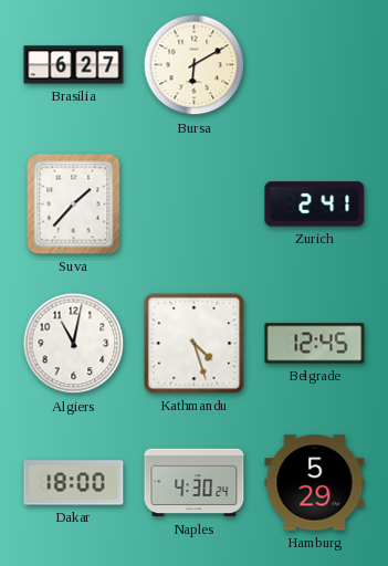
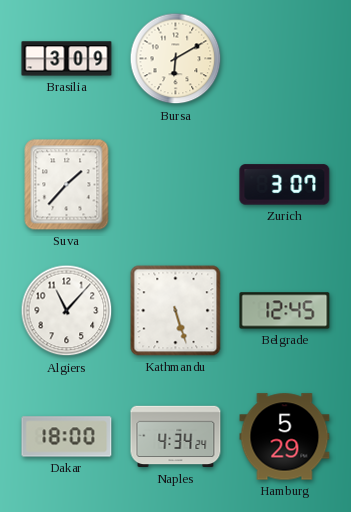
Brasilia: 6:27 -> 3:09 (67, 59)
Zurich: 2:41 -> 3:07 (285, 185)
Algiers: 11:02 -> 11:07 (67, 311)
Kathmandu: 4:27 -> 5:27 (176, 311)
Naples: 4:30 -> 4:34 (176, 437)
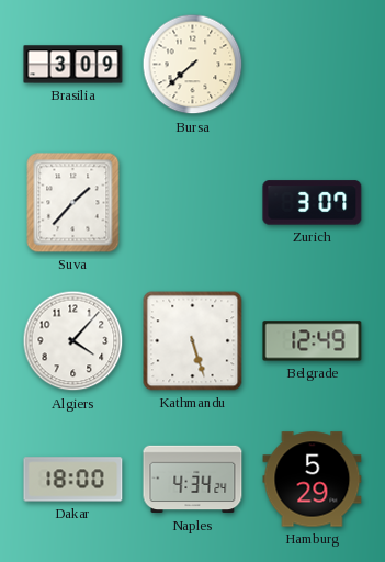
Bursa: 6:10 -> 7:38 (193, 65)
Algiers: 11:07 -> 4:07 (73, 341)
Belgrade: 12:45 -> 12:49 (313, 341)
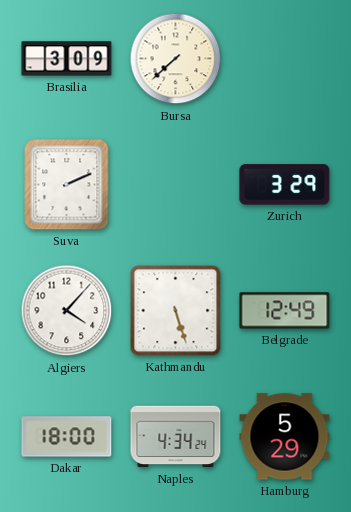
Suva: 1:37 -> 2:11 (67, 185)
Zurich: 3:07 -> 3:29 (285, 185)
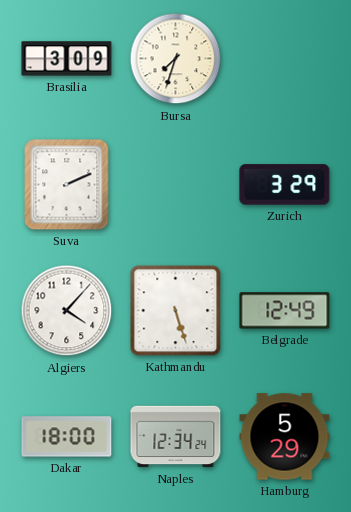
Bursa: 7:38 -> 7:33 (176, 59)
Naples: 4:34 -> 12:34 (176, 437)
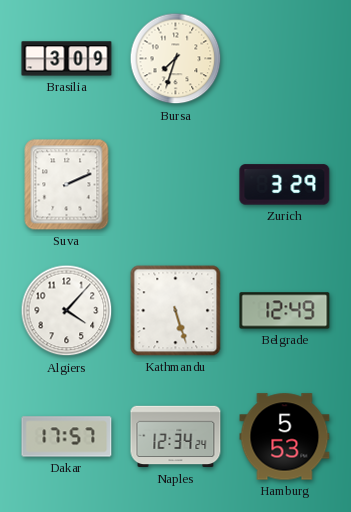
Dakar: 18:00 -> 17:57 (67, 437)
Hamburg: 5:29 -> 5:53 (285, 437)
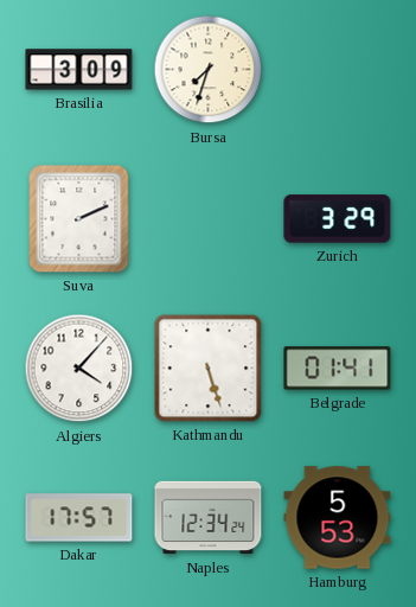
Belgrade: 12:49 -> 01:41 (338, 369)
